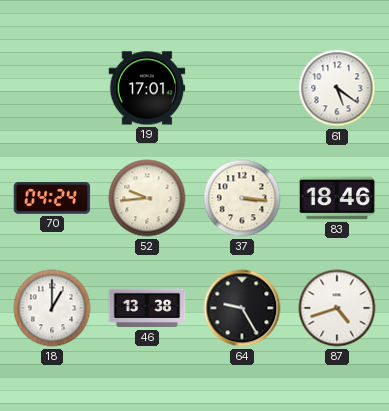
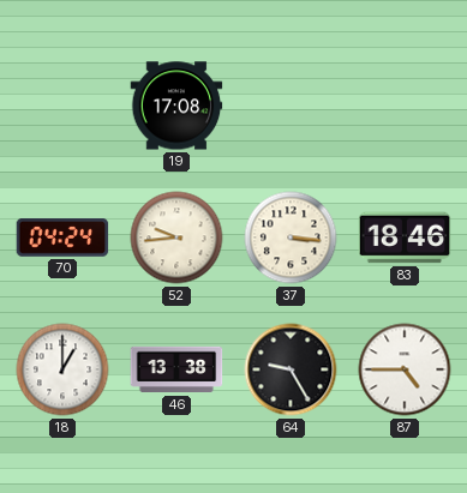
19: 17:01 -> 17:08 (176, 106)
61: 5:21 -> none (337, 88)
87: 4:42 -> 4:45 (405, 369)
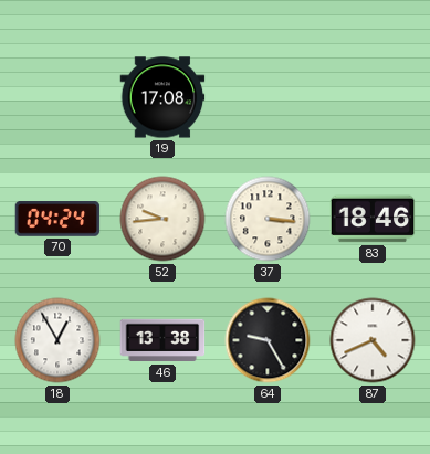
18: 1:00 -> 12:55 (57, 340)
87: 4:45 -> 4:41 (373, 340)
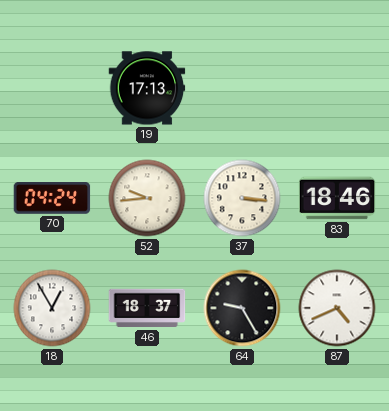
19: 17:08 -> 17:13 (147, 88)
46: 13:38 -> 18:37 (147, 308)
